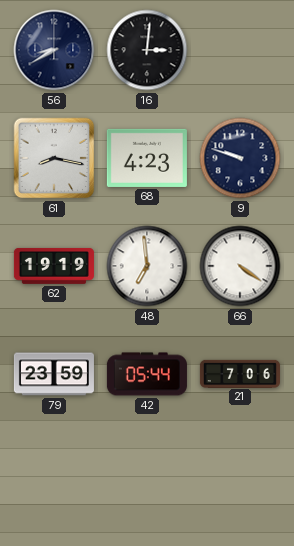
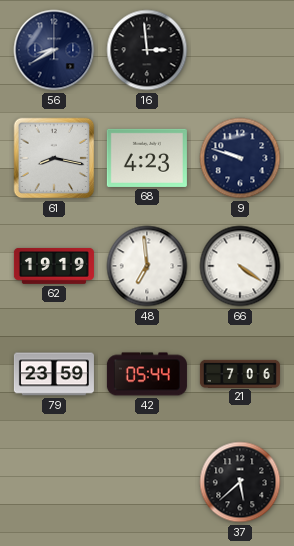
16: 3:01 -> 2:59 (147, 50)
37: none -> 5:38 (240, 482)
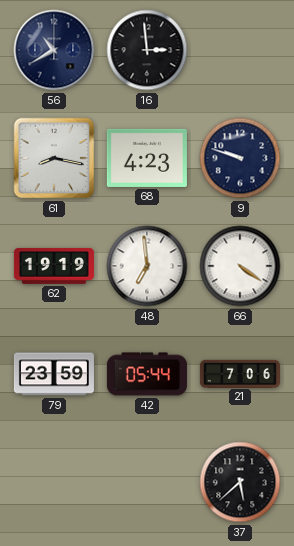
56: 8:40 -> 10:40 (54, 50)
